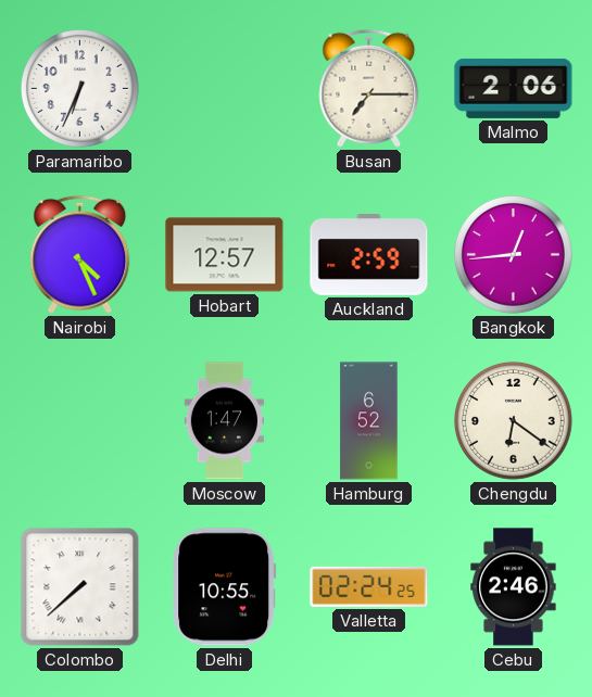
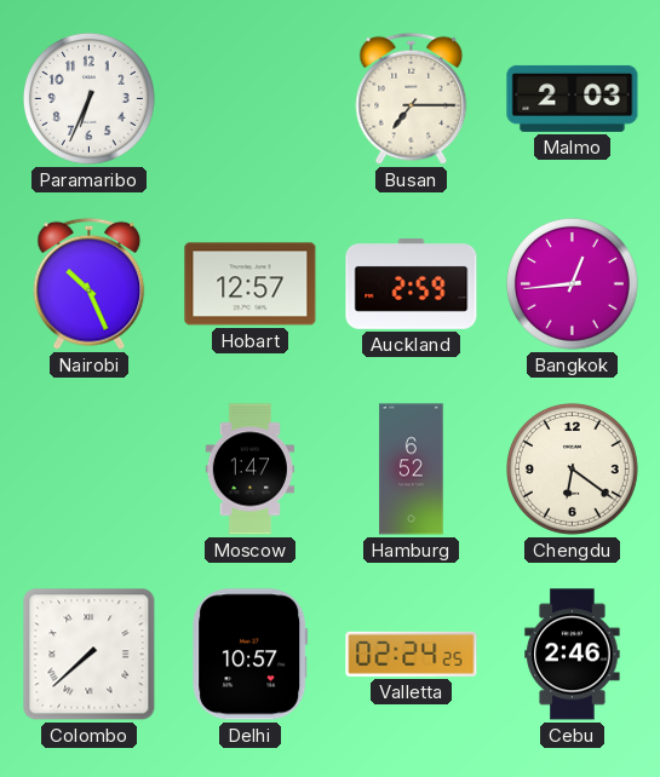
Malmo: 2:06 -> 2:03 (573, 98)
Nairobi: 4:26 -> 10:26 (90, 283)
Delhi: 10:55 -> 10:57 (251, 655)
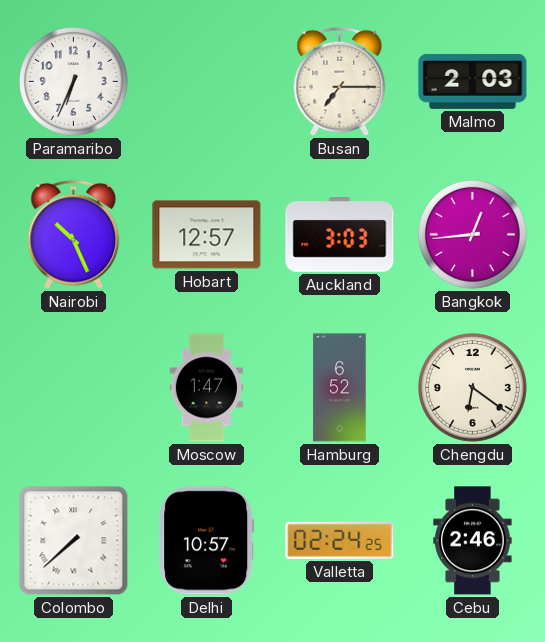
Auckland: 2:59 -> 3:03 (340, 235)
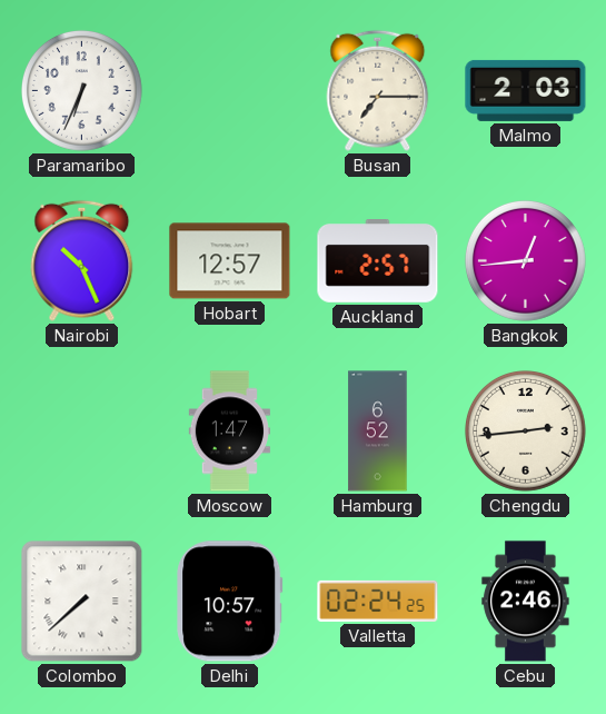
Auckland: 3:03 -> 2:57 (378, 261)
Chengdu: 6:21 -> 2:44 (525, 430)
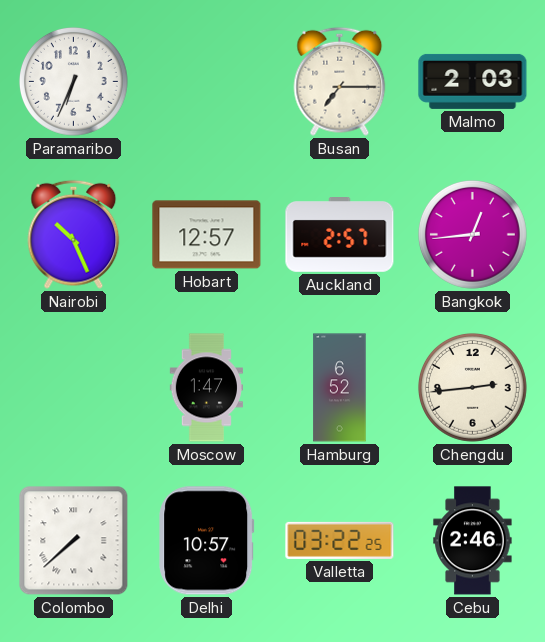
Valletta: 02:24 -> 03:22 (340, 540)
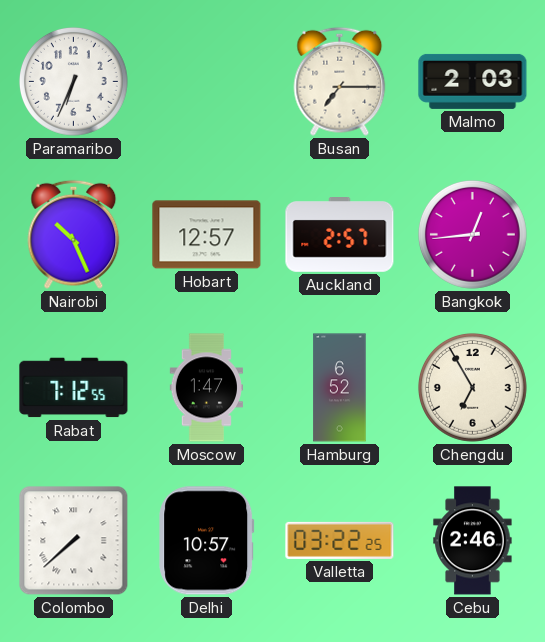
Rabat: none -> 7:12 (74, 388)
Chengdu: 2:44 -> 6:55 (472, 387)
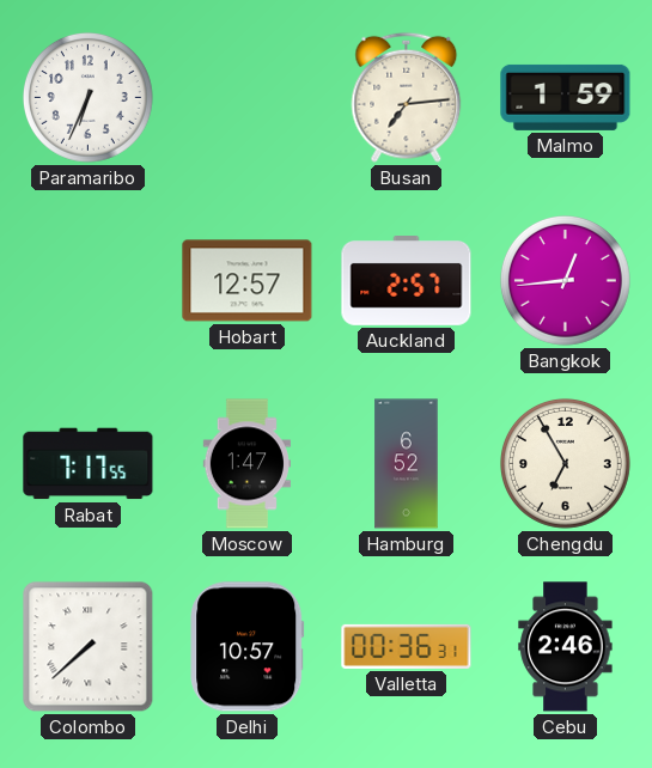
Busan: 7:15 -> 7:14 (407, 97)
Malmo: 2:03 -> 1:59 (566, 97)
Nairobi: 10:26 -> none (74, 234)
Rabat: 7:12 -> 7:17 (89, 464)
Valletta: 03:22 -> 00:36 (407, 646)
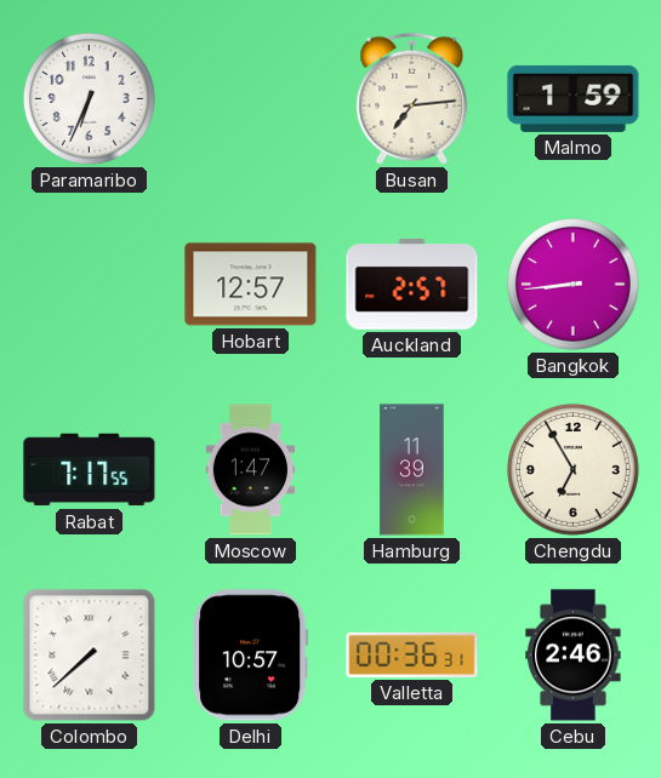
Bangkok: 12:44 -> 8:44 (572, 284)
Hamburg: 6:52 -> 11:39 (412, 470)
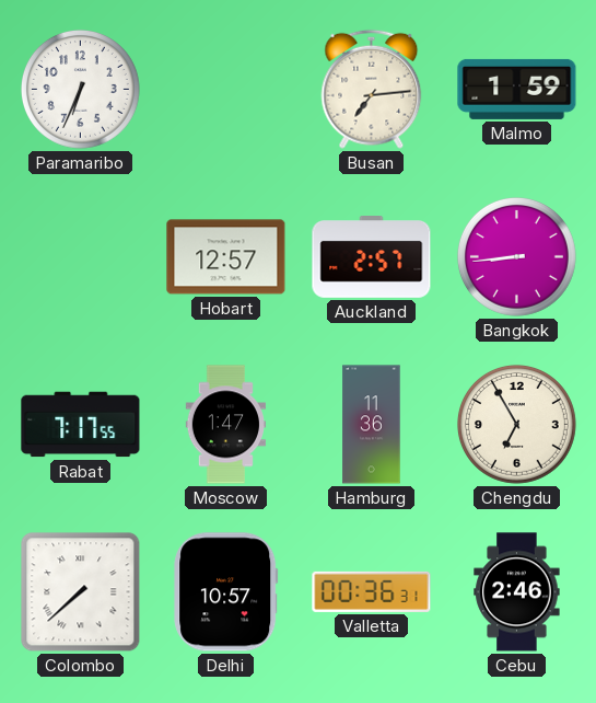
Hamburg: 11:39 -> 11:36 (372, 425)
